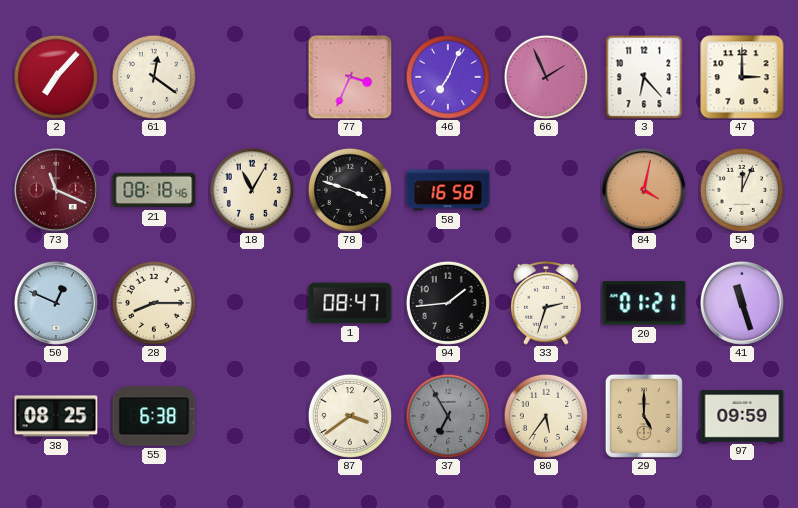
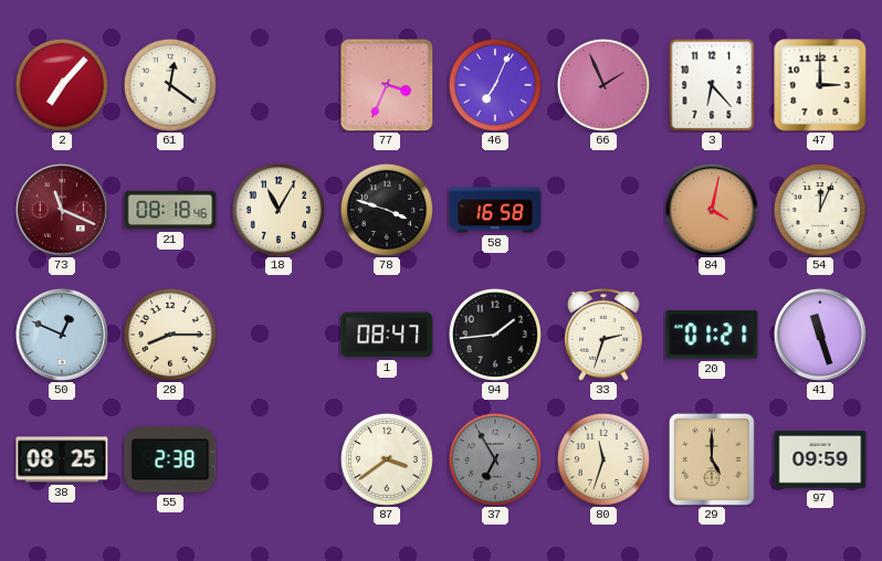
55: 6:38 -> 2:38 (170, 459)
80: 5:36 -> 11:33 (603, 459)
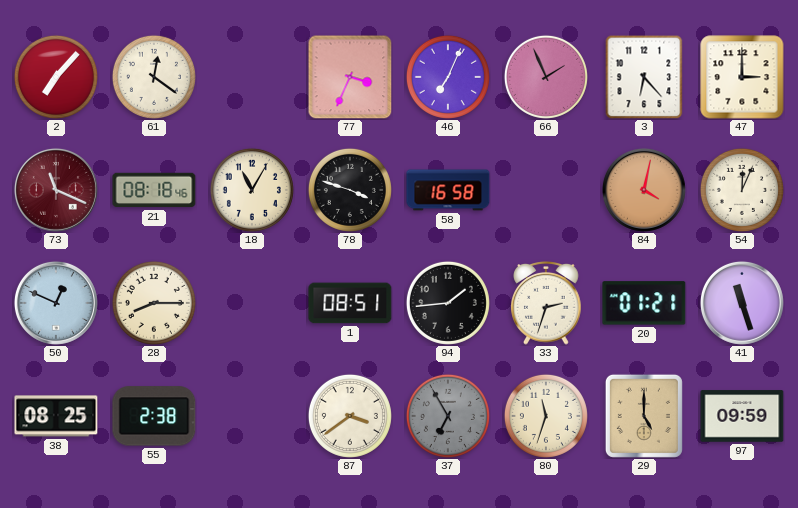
1: 08:47 -> 08:51 (350, 303)
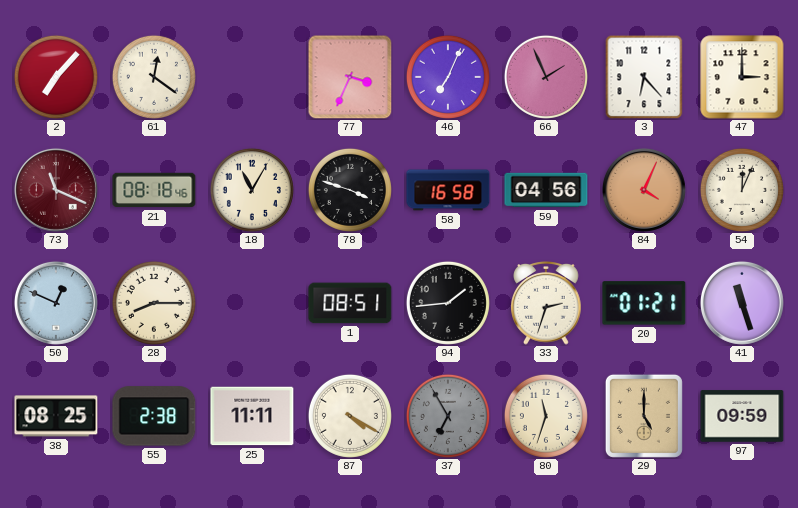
59: none -> 04:56 (546, 190)
84: 4:02 -> 4:04 (644, 190)
25: none -> 11:11 (252, 416)
87: 3:39 -> 4:20 (350, 416)
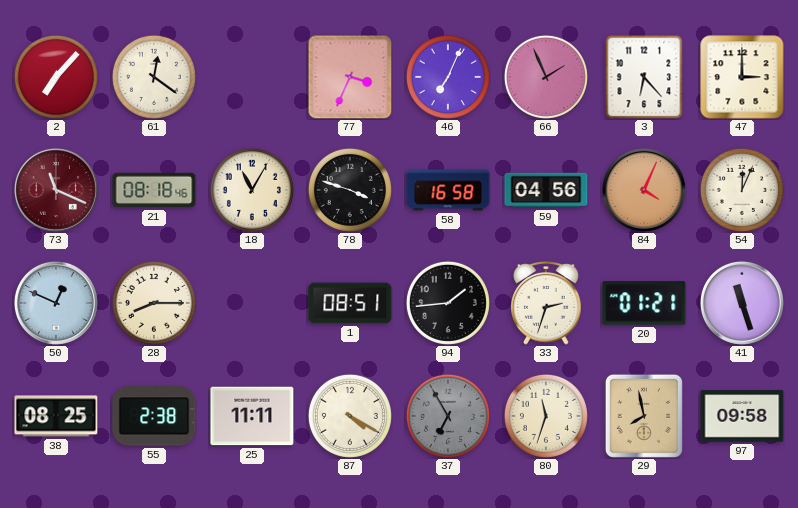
29: 5:00 -> 7:58 (644, 416)
97: 09:59 -> 09:58 (742, 416)
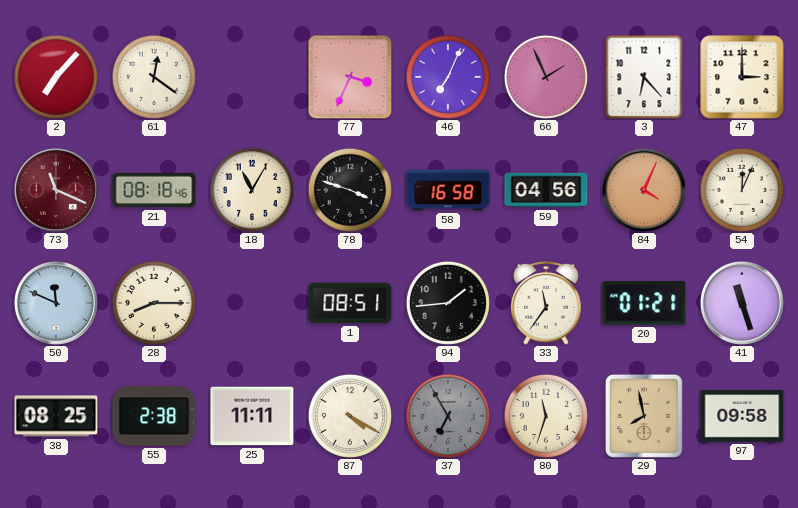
50: 12:49 -> 11:49 (56, 303)
33: 2:33 -> 11:36 (546, 304)
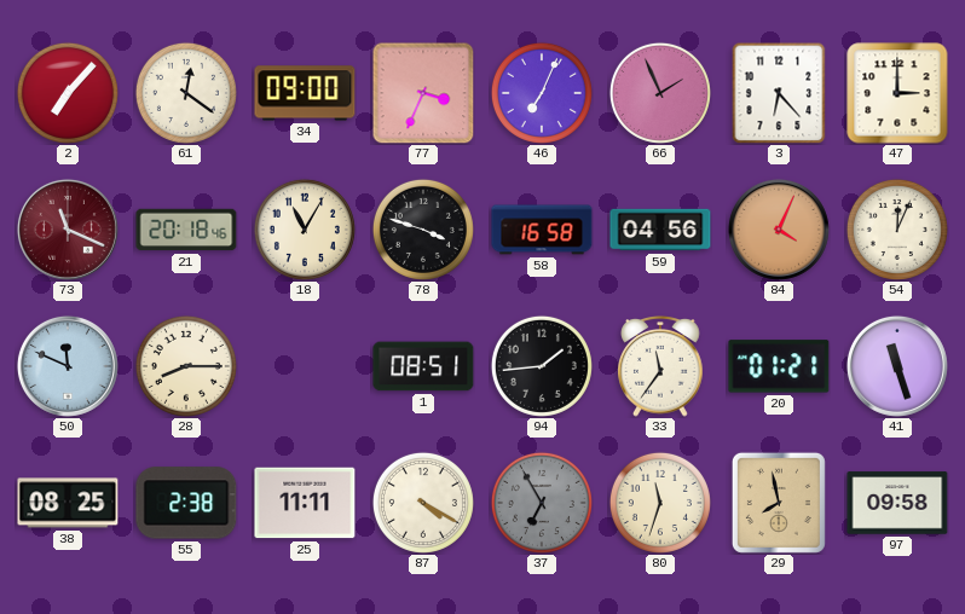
34: none -> 09:00 (305, 93)
21: 08:18 -> 20:18 (186, 230)
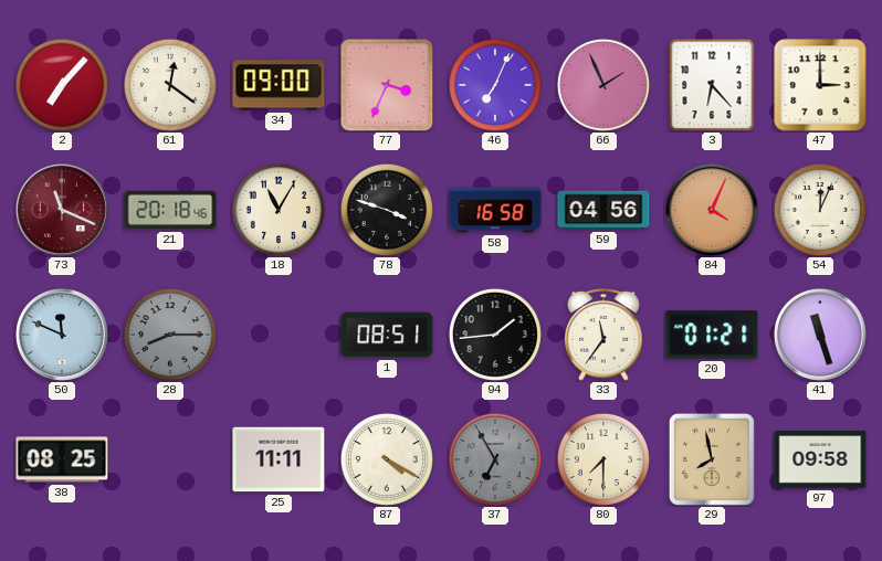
28 dial: cream -> grey (170, 335)
55: 2:38 -> none (186, 503)
80: 11:33 -> 7:30 (603, 459)
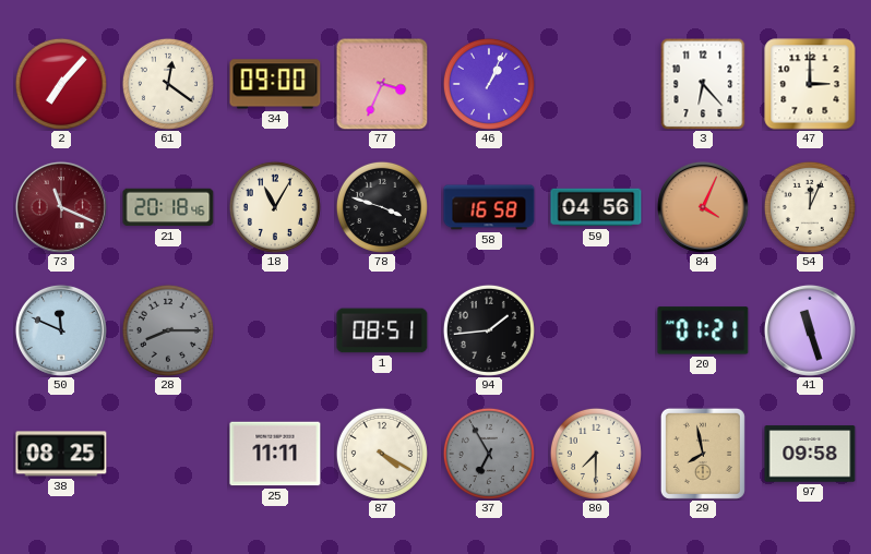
46: 7:04 -> 1:04 (489, 84)
66: 1:56 -> none (603, 85)
33: 11:36 -> none (603, 336)
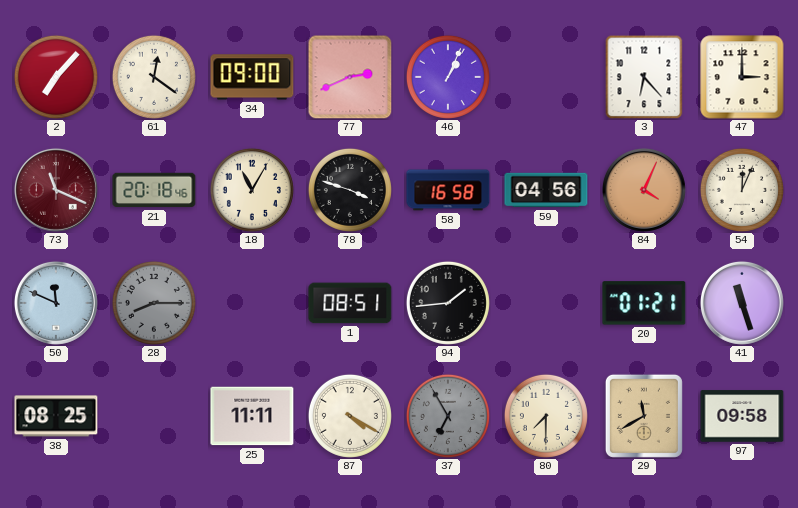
77: 3:34 -> 2:41 (350, 77)
29: 7:58 -> 11:40 (644, 416)
